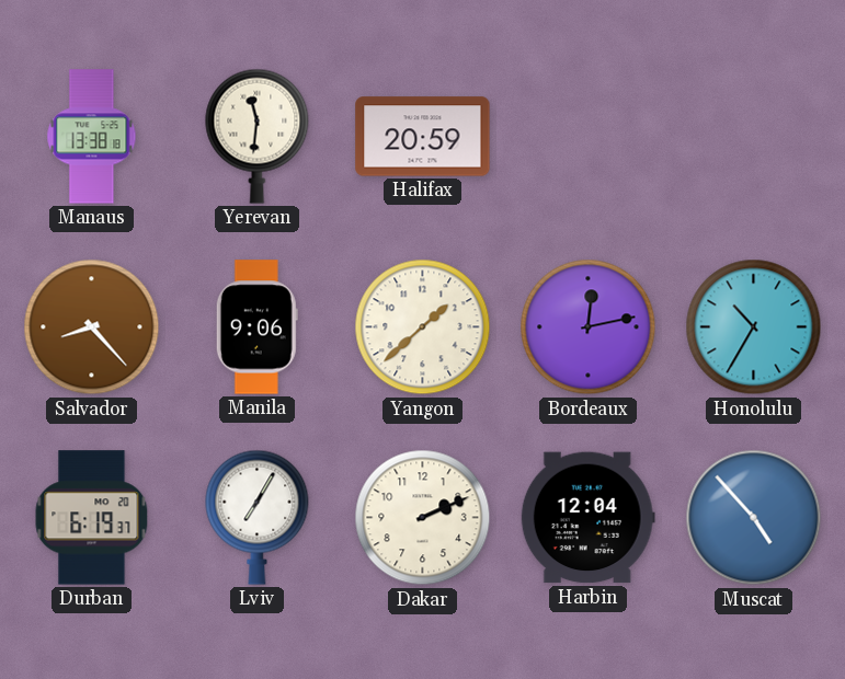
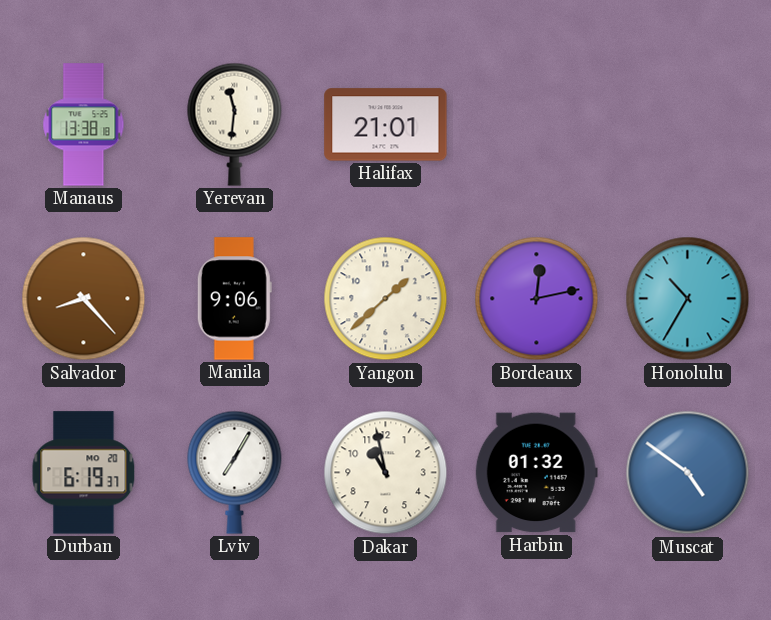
Halifax: 20:59 -> 21:01 (386, 125)
Dakar: 2:11 -> 10:58 (386, 473)
Harbin: 12:04 -> 01:32 (536, 473)
Muscat: 4:53 -> 4:51 (688, 473)
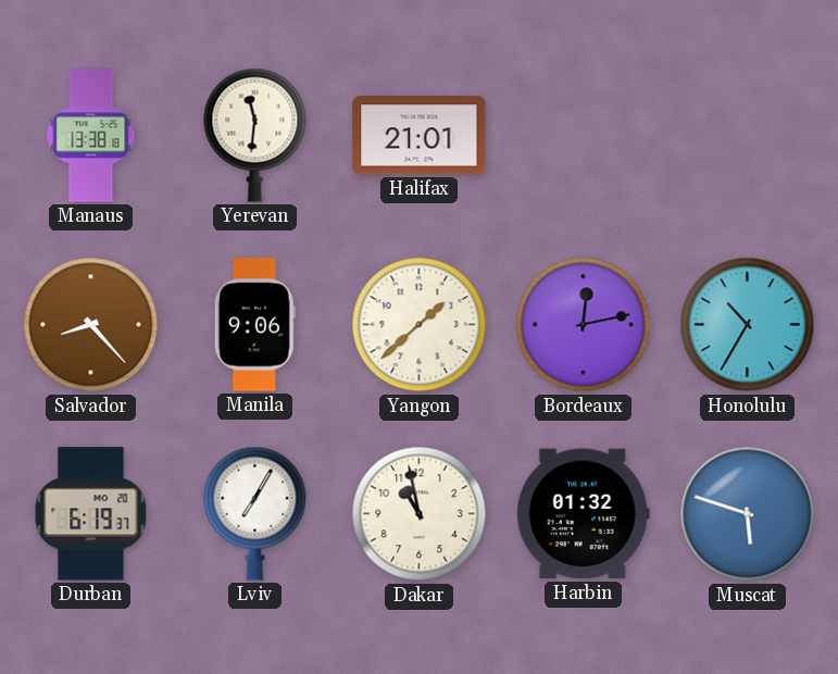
Muscat: 4:51 -> 5:48 (748, 514)
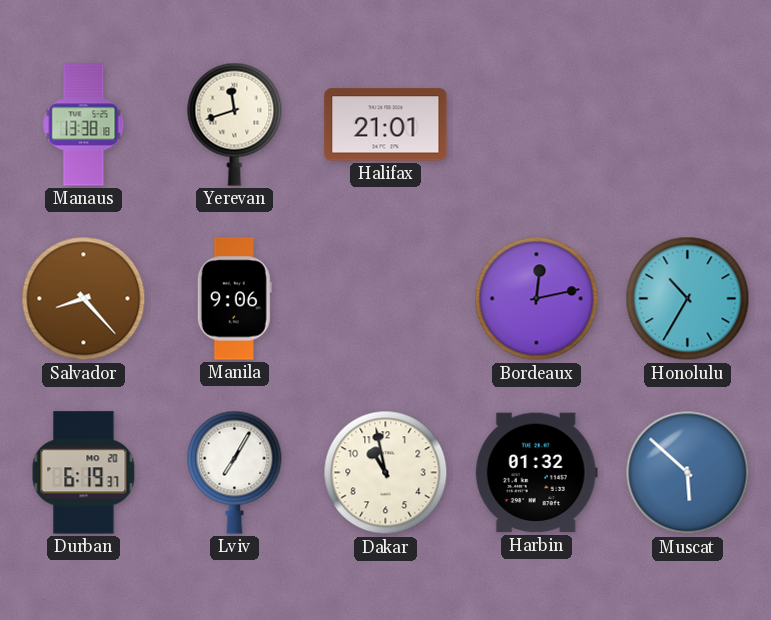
Yerevan: 11:31 -> 11:42 (235, 124)
Yangon: 1:38 -> none (420, 325)
Muscat: 5:48 -> 5:52 (688, 473)
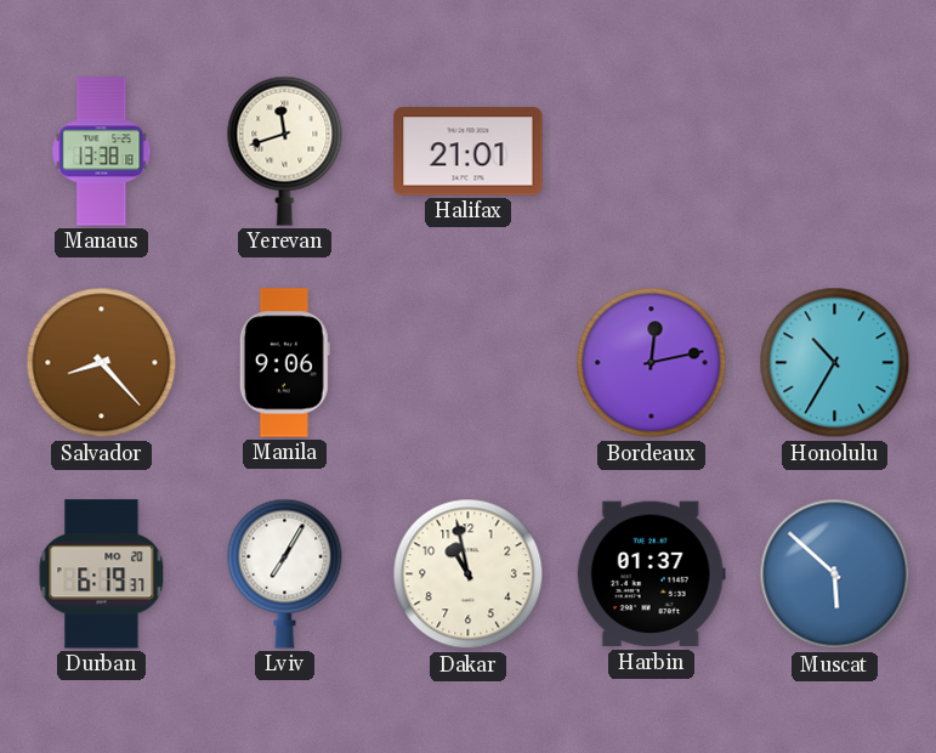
Harbin: 01:32 -> 01:37 (651, 574)
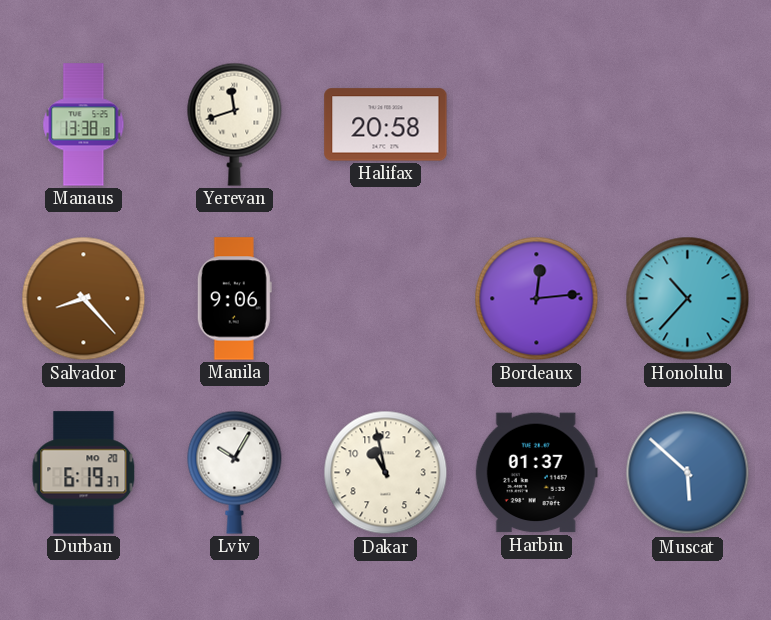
Halifax: 21:01 -> 20:58 (386, 125)
Bordeaux: 12:13 -> 12:14 (537, 299)
Honolulu: 10:35 -> 10:37 (688, 299)
Lviv: 7:05 -> 10:05 (235, 472)
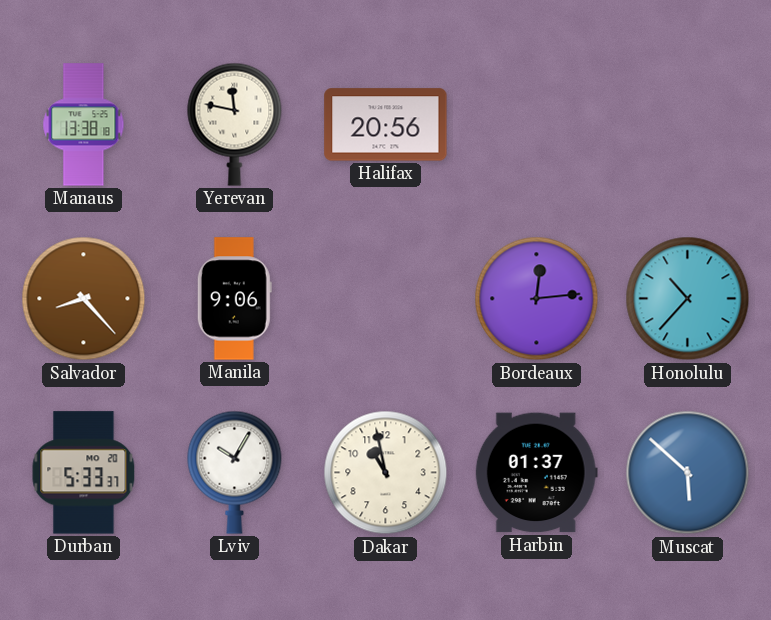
Yerevan: 11:42 -> 11:47 (235, 124)
Halifax: 20:58 -> 20:56 (386, 125)
Durban: 6:19 -> 5:33 (84, 473)
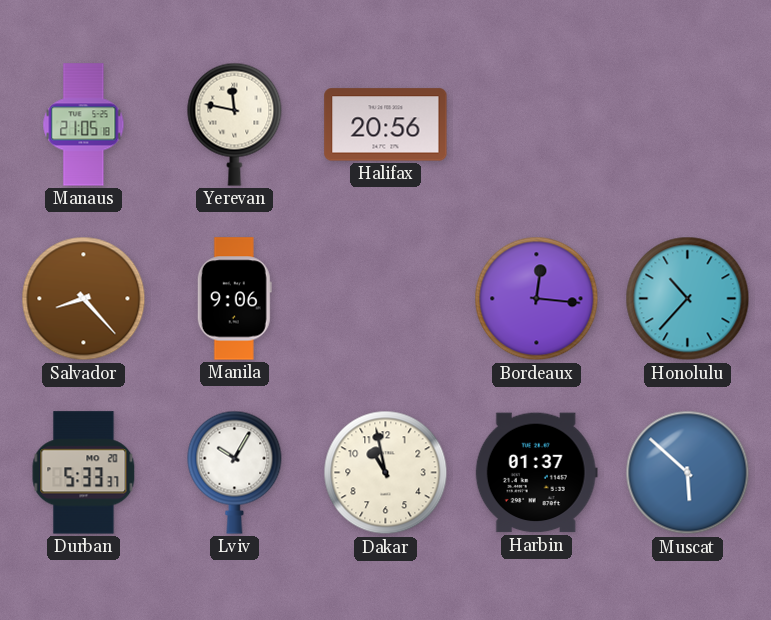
Manaus: 13:38 -> 21:05 (84, 125)
Bordeaux: 12:14 -> 12:16 (537, 299)
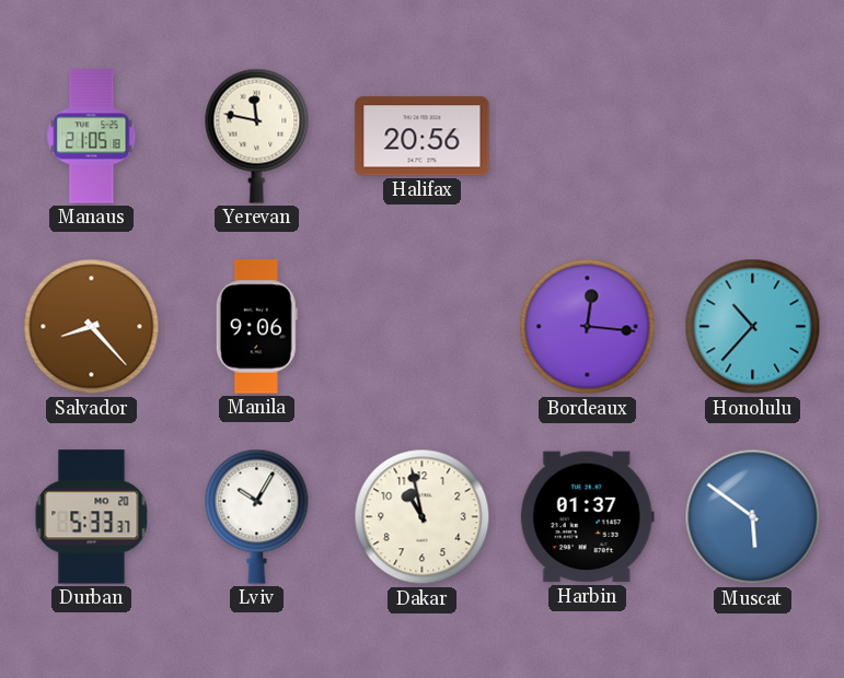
Muscat: 5:52 -> 5:51 (753, 517)
